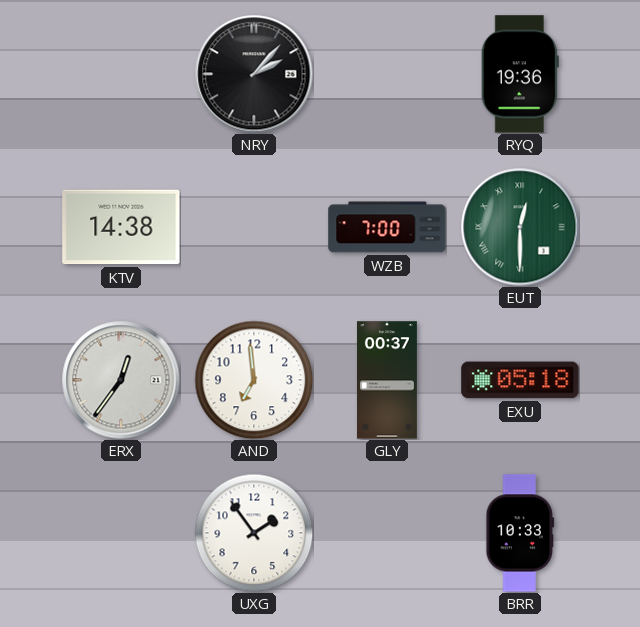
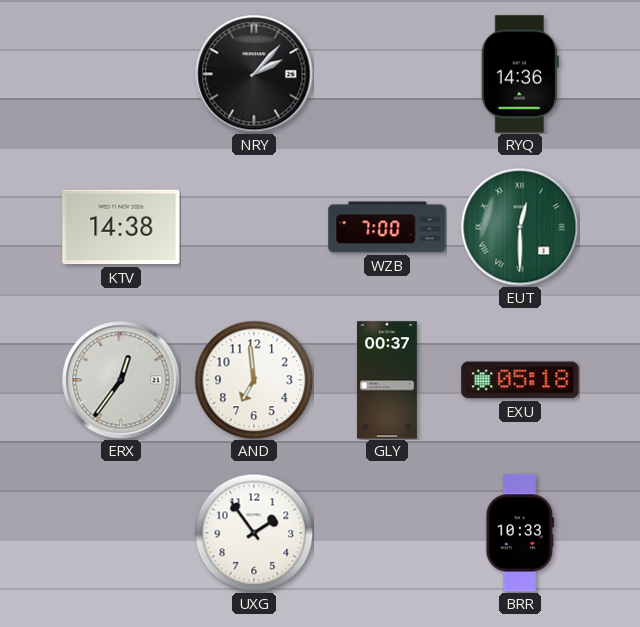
RYQ: 19:36 -> 14:36 (520, 74)
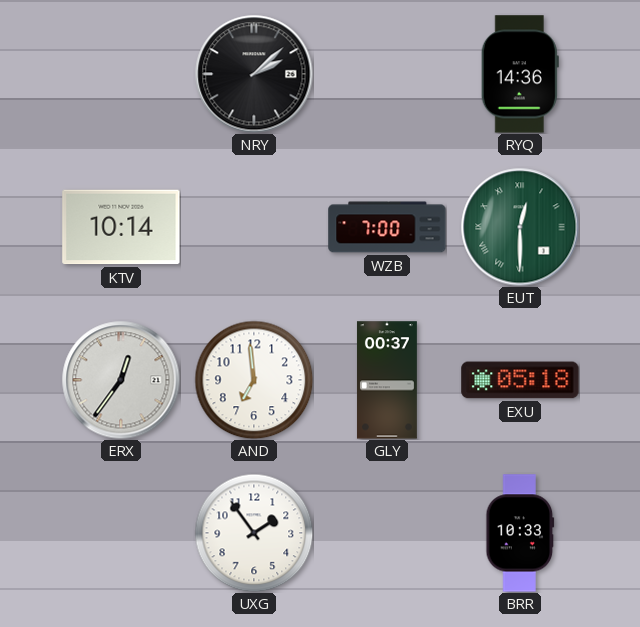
NRY: 2:07 -> 2:08 (254, 74)
KTV: 14:38 -> 10:14 (121, 227)
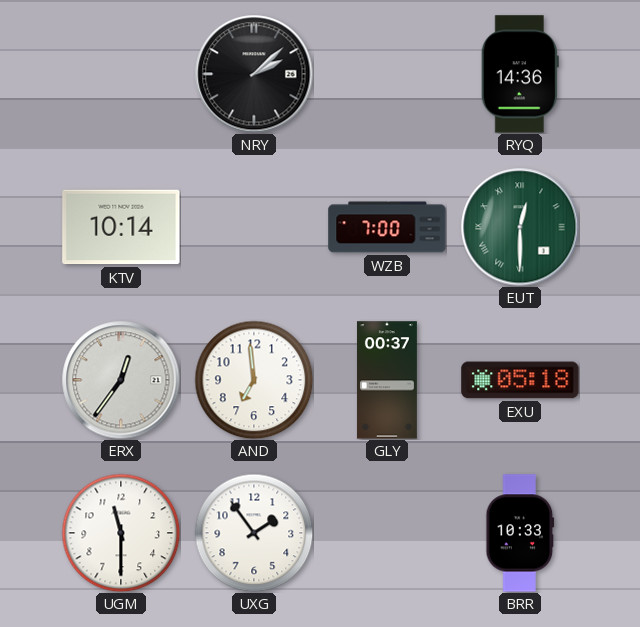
UGM: none -> 11:30 (121, 533)
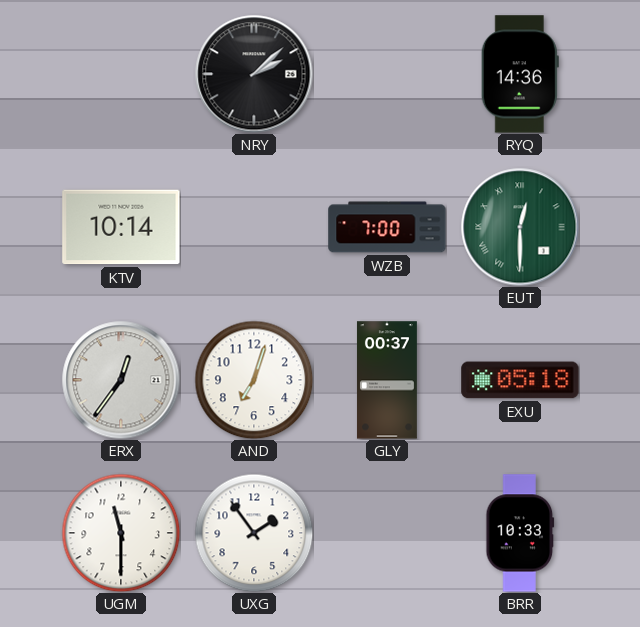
AND: 6:59 -> 7:03 (254, 380)
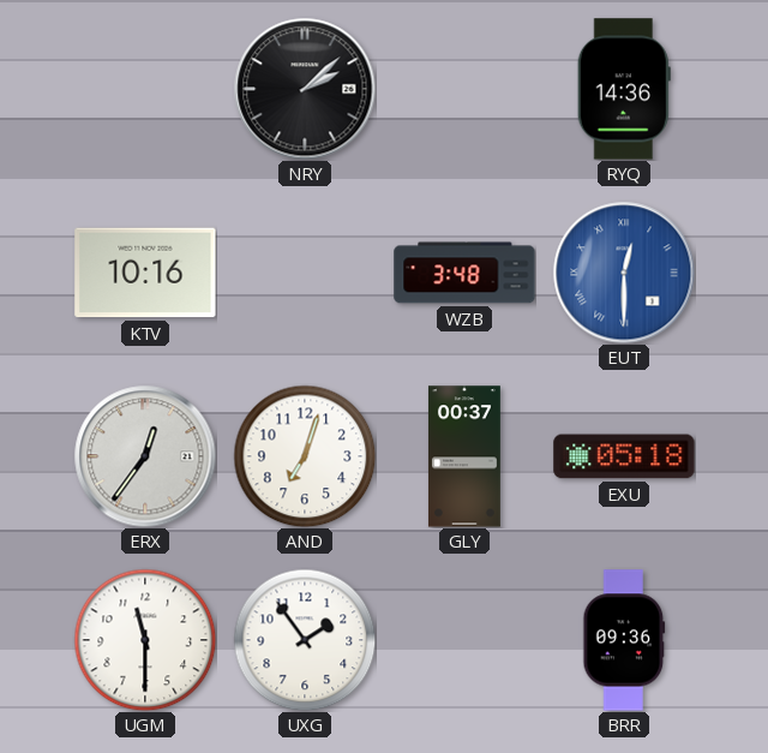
KTV: 10:14 -> 10:16 (145, 273)
WZB: 7:00 -> 3:48 (464, 273)
EUT dial: green -> blue (624, 273)
BRR: 10:33 -> 09:36 (624, 640)
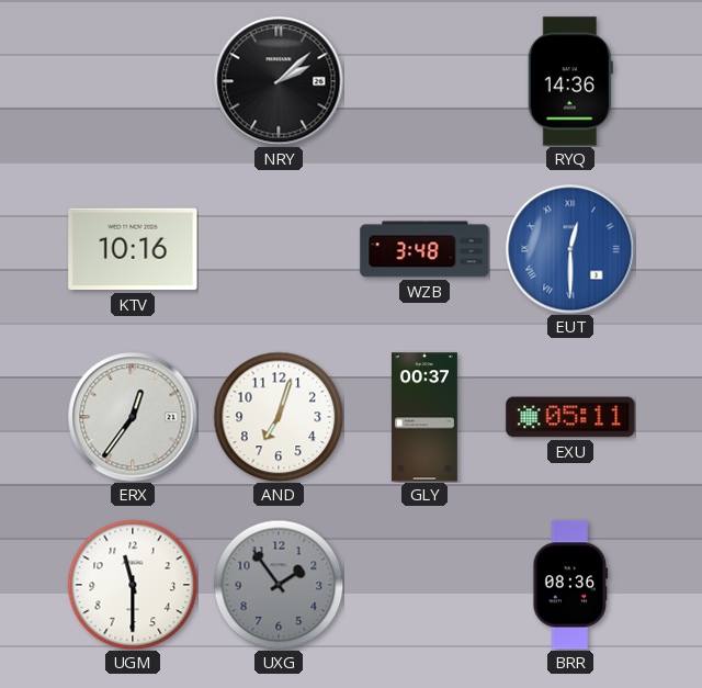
EXU: 05:18 -> 05:11 (570, 417)
UXG dial: white -> grey (279, 585)
BRR: 09:36 -> 08:36 (570, 585)
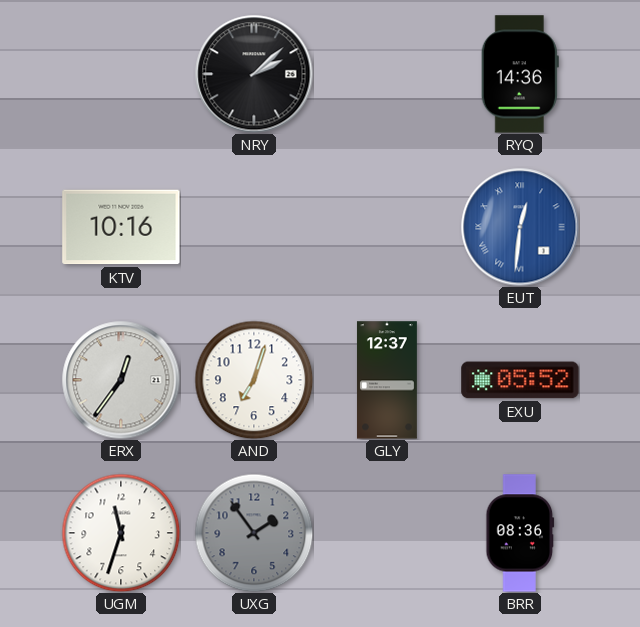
WZB: 3:48 -> none (424, 249)
EUT: 12:30 -> 12:31 (520, 227)
GLY: 00:37 -> 12:37 (387, 380)
EXU: 05:11 -> 05:52 (520, 380)
UGM: 11:30 -> 11:33 (121, 533)
